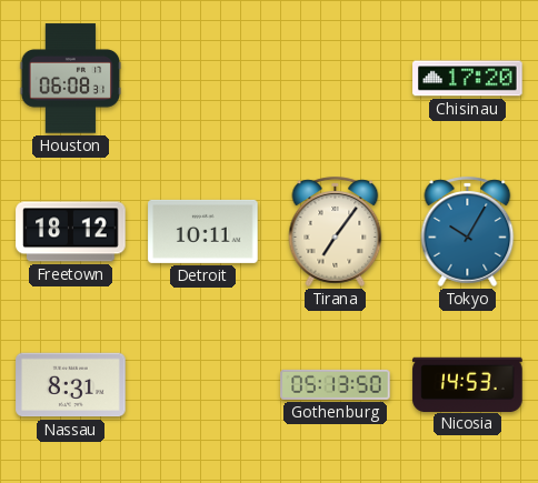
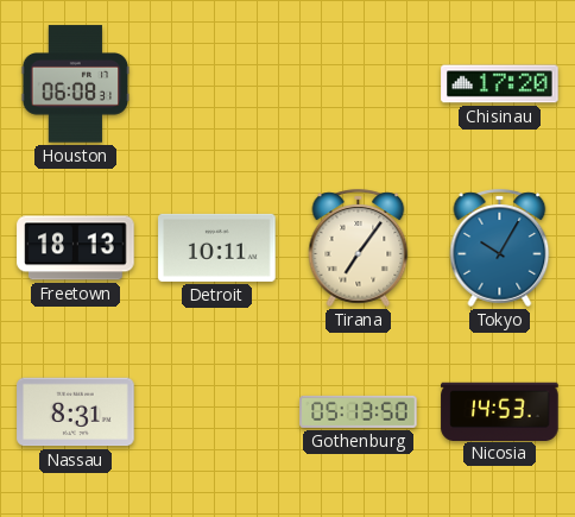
Freetown: 18:12 -> 18:13 (76, 248)
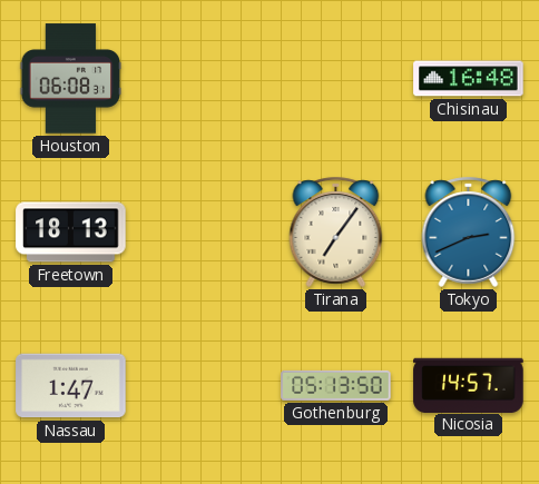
Chisinau: 17:20 -> 16:48 (469, 79)
Detroit: 10:11 -> none (217, 247)
Tokyo: 10:05 -> 2:41 (469, 231)
Nassau: 8:31 -> 1:47 (71, 386)
Nicosia: 14:53 -> 14:57 (469, 385)
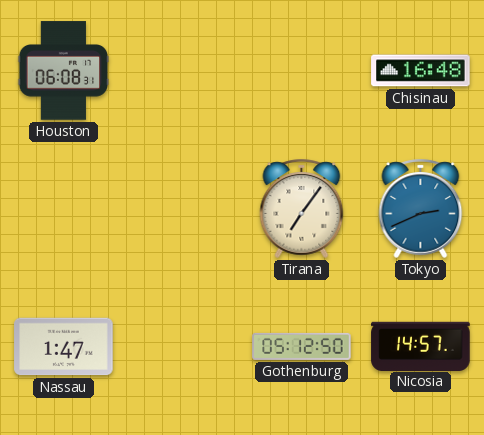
Freetown: 18:13 -> none (71, 233)
Gothenburg: 05:13 -> 05:12 (302, 346)
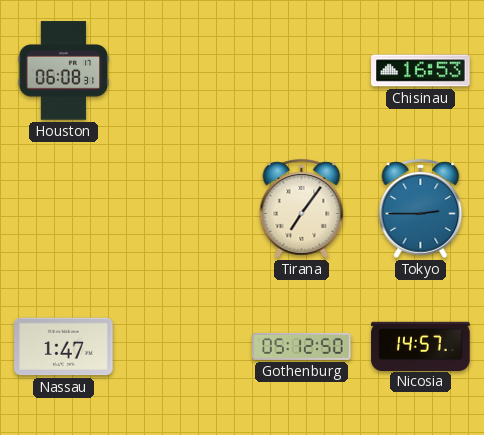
Chisinau: 16:48 -> 16:53 (421, 71)
Tokyo: 2:41 -> 2:45 (421, 208)
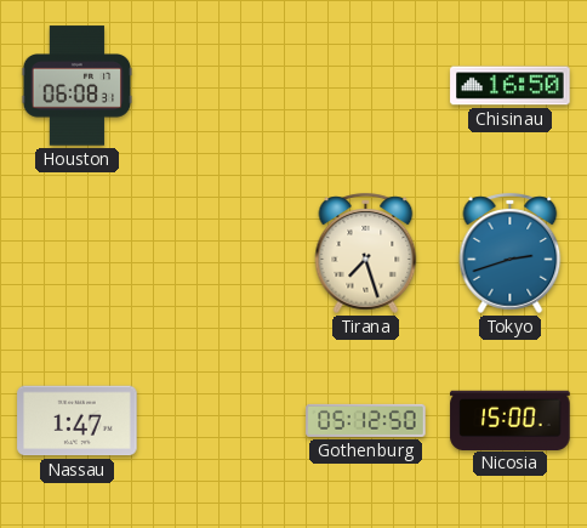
Chisinau: 16:53 -> 16:50 (511, 86)
Tirana: 7:06 -> 7:27 (366, 252)
Tokyo: 2:45 -> 2:42 (511, 252)
Nicosia: 14:57 -> 15:00 (511, 420)
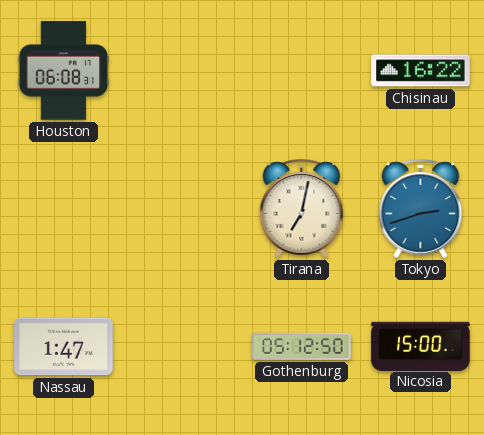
Chisinau: 16:50 -> 16:22 (421, 71)
Tirana: 7:27 -> 7:02 (302, 208)
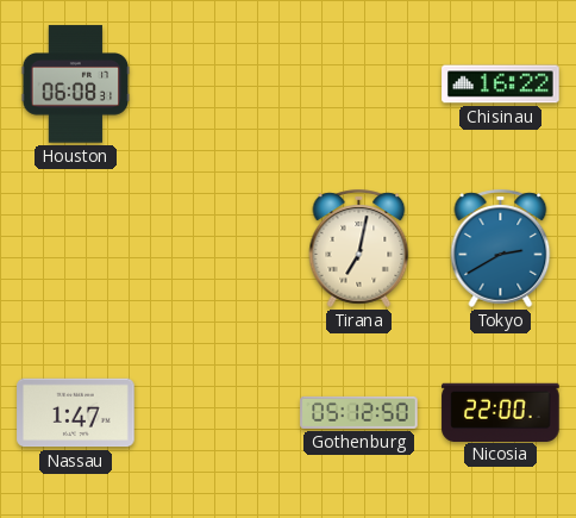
Tokyo: 2:42 -> 2:40 (501, 248)
Nicosia: 15:00 -> 22:00 (501, 412)
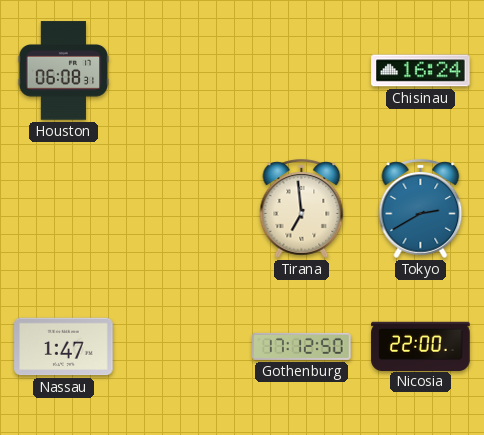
Chisinau: 16:22 -> 16:24 (421, 71)
Tirana: 7:02 -> 6:59 (302, 208)
Gothenburg: 05:12 -> 17:12 (302, 346)
